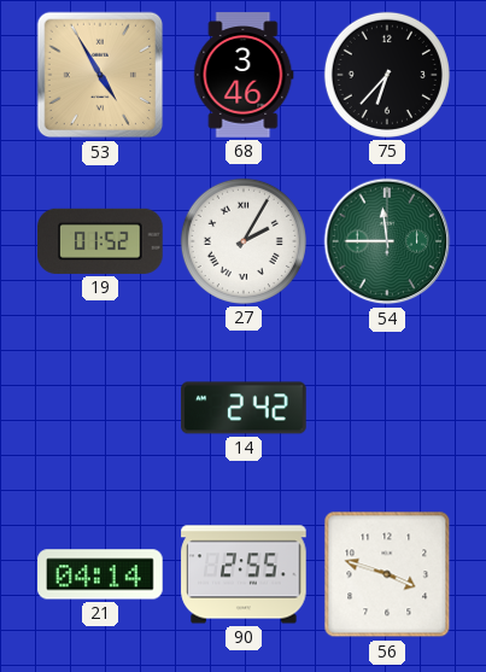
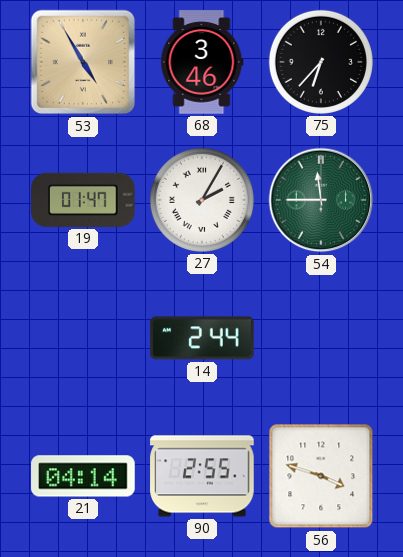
19: 01:52 -> 01:47 (83, 200)
14: 2:42 -> 2:44 (202, 338)
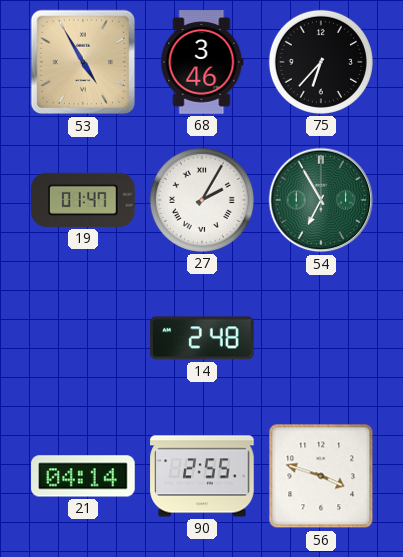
54: 11:45 -> 6:55 (321, 200)
14: 2:44 -> 2:48 (202, 338)
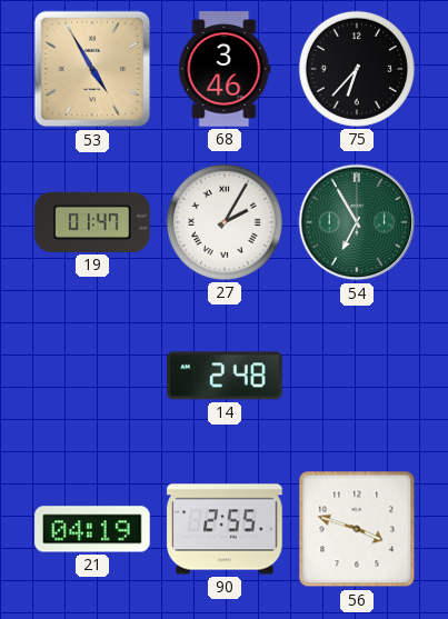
21: 04:14 -> 04:19 (92, 529)
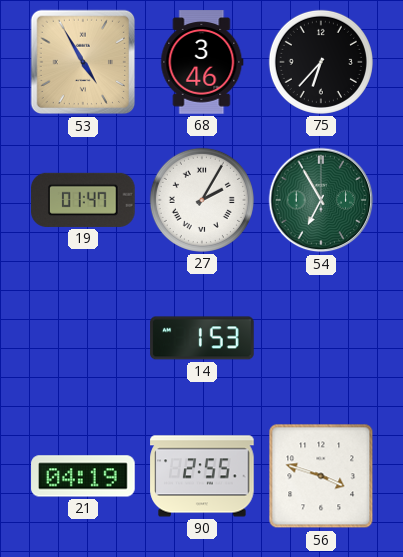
14: 2:48 -> 1:53 (202, 338)
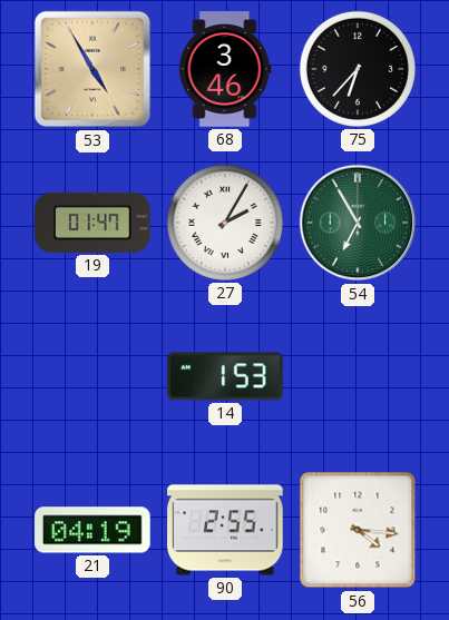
56: 3:48 -> 4:16 (358, 530)
